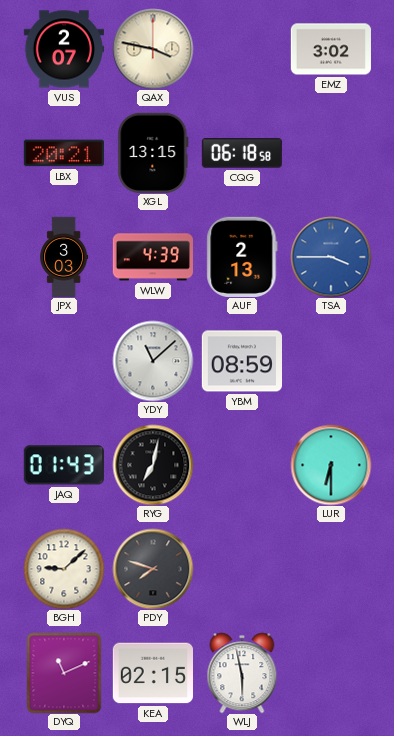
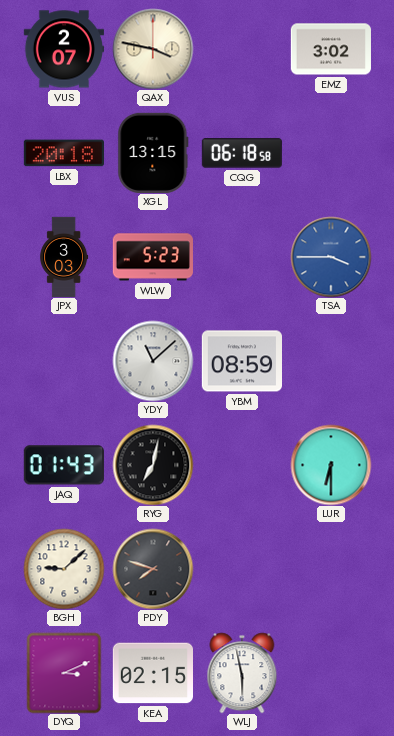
LBX: 20:21 -> 20:18 (64, 153)
WLW: 4:39 -> 5:23 (152, 257)
AUF: 2:13 -> none (242, 257)
DYQ: 11:11 -> 3:11 (64, 673)
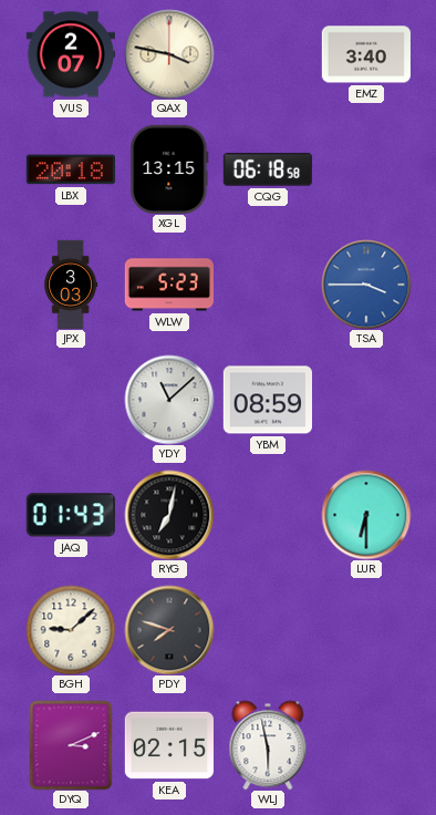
EMZ: 3:02 -> 3:40 (365, 54)
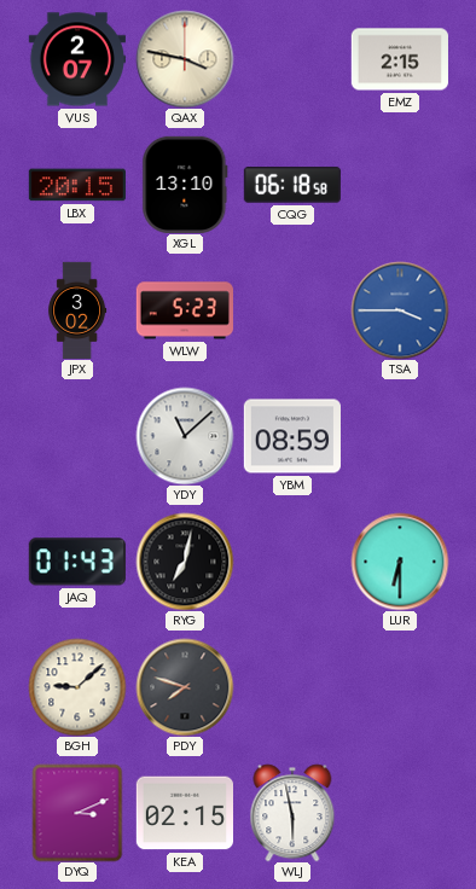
EMZ: 3:40 -> 2:15 (399, 59)
LBX: 20:18 -> 20:15 (77, 185)
XGL: 13:15 -> 13:10 (185, 185)
JPX: 3:03 -> 3:02 (77, 310)
